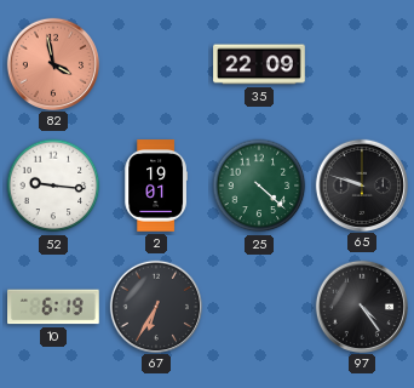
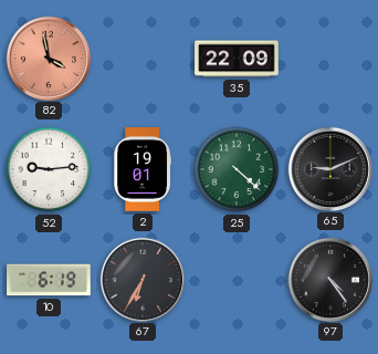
52: 9:16 -> 9:14 (49, 169)
65: 9:48 -> 9:11 (329, 168)
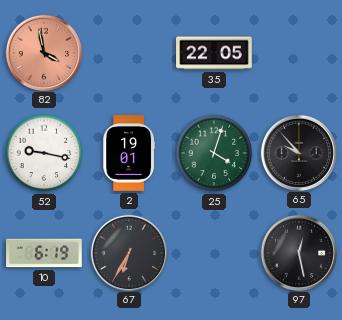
35: 22:09 -> 22:05 (214, 53)
52: 9:14 -> 9:17 (44, 153)
25: 4:22 -> 4:03 (214, 153)
65: 9:11 -> 9:53 (298, 152)
97: 4:24 -> 12:28 (298, 252)
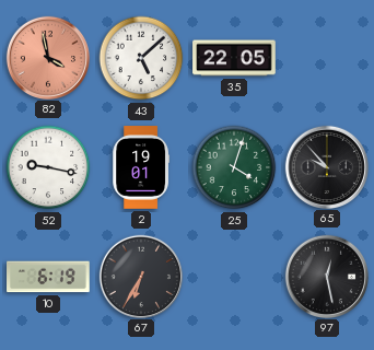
43: none -> 5:08 (141, 58)
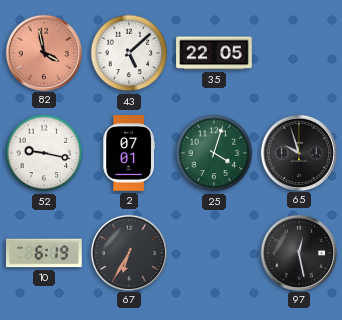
2: 19:01 -> 07:01 (128, 153)
65: 9:53 -> 9:57 (298, 152)
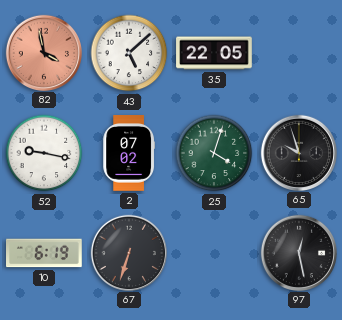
2: 07:01 -> 07:02 (128, 153)
67: 6:35 -> 6:33 (128, 252)
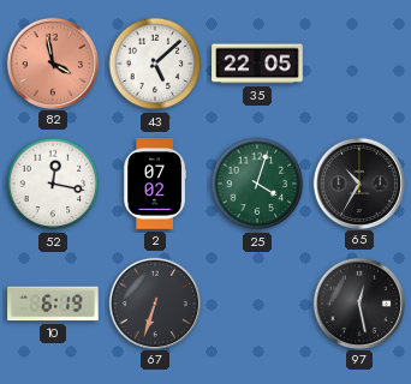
52: 9:17 -> 12:17 (53, 184)
65: 9:57 -> 10:35 (358, 182)
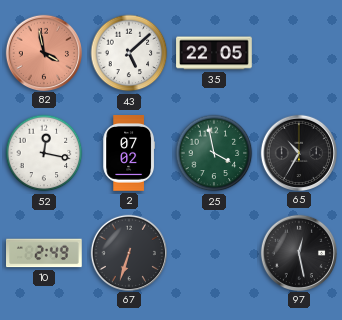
25: 4:03 -> 3:58 (214, 153)
10: 6:19 -> 2:49 (45, 253)
